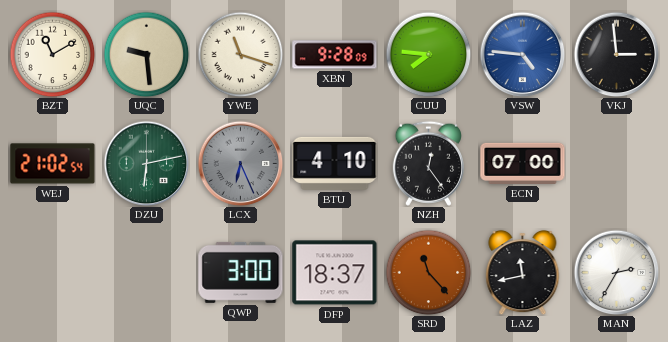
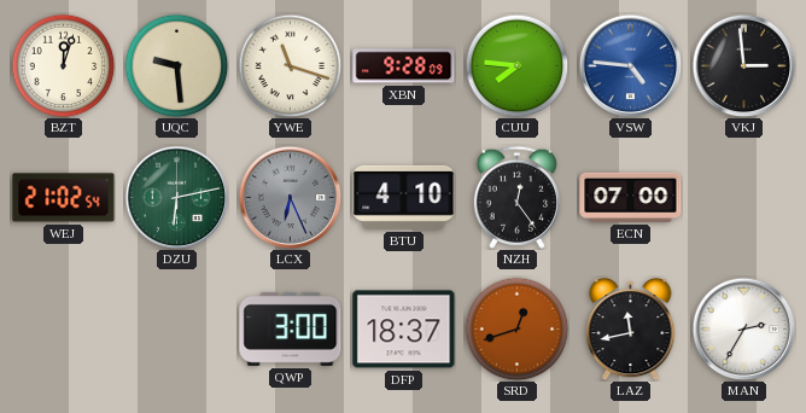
BZT: 11:10 -> 12:03 (63, 65)
SRD: 11:23 -> 12:42 (516, 328)
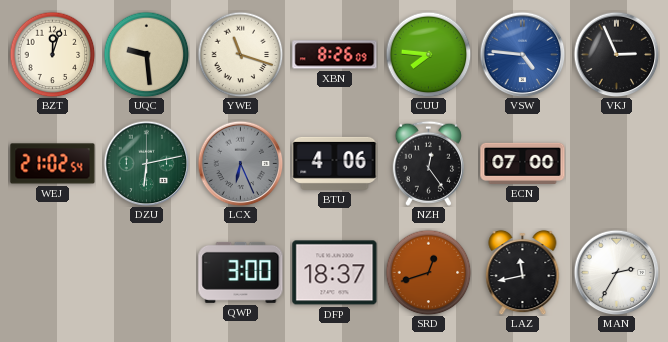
XBN: 9:28 -> 8:26 (335, 55)
VKJ: 2:59 -> 2:56 (616, 54)
BTU: 4:10 -> 4:06 (335, 163)
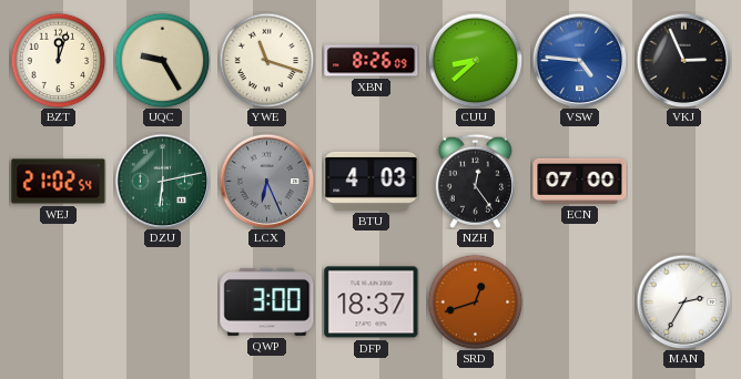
UQC: 9:29 -> 9:25 (162, 60)
CUU: 7:46 -> 8:38 (475, 60)
BTU: 4:06 -> 4:03 (372, 181)
LAZ: 11:43 -> none (523, 272)
